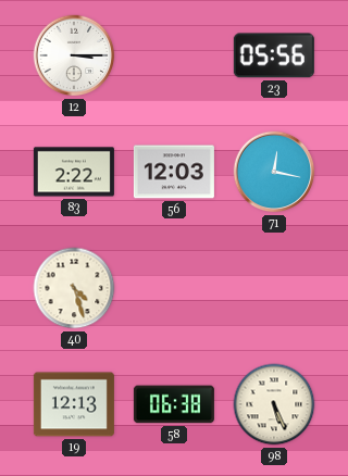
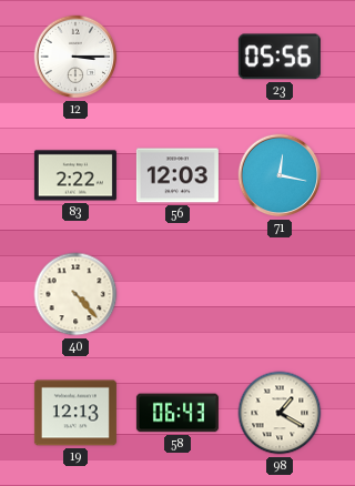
40: 4:27 -> 4:23 (75, 294)
58: 06:38 -> 06:43 (177, 413)
98: 5:26 -> 1:20 (280, 413)
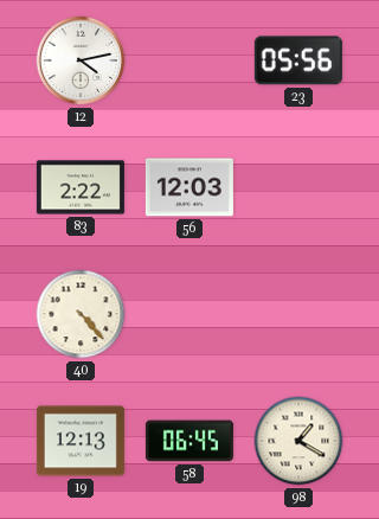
12: 3:15 -> 4:13 (81, 60)
71: 12:17 -> none (280, 175)
58: 06:43 -> 06:45 (189, 441)
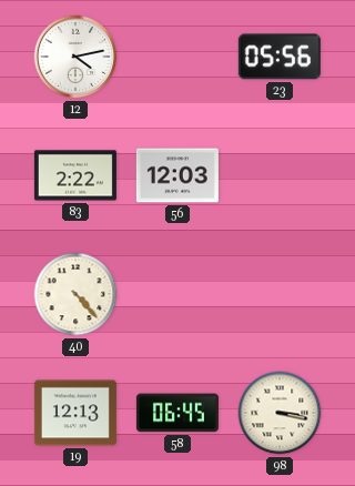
98: 1:20 -> 3:17 (280, 413)
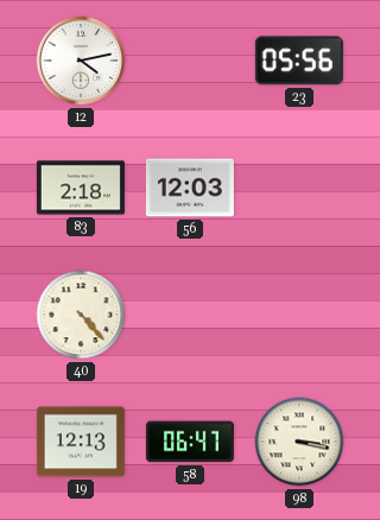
83: 2:22 -> 2:18 (81, 188)
58: 06:45 -> 06:47 (190, 442)
